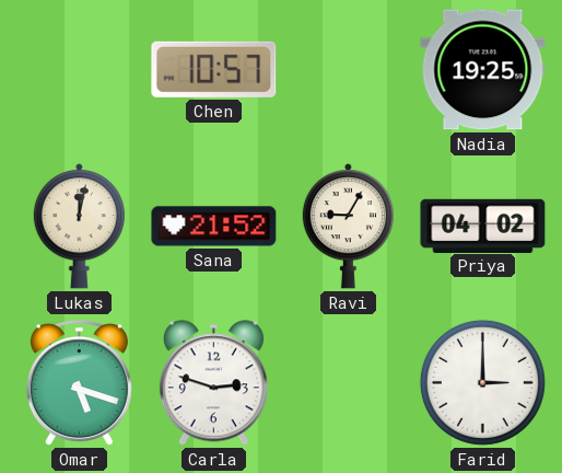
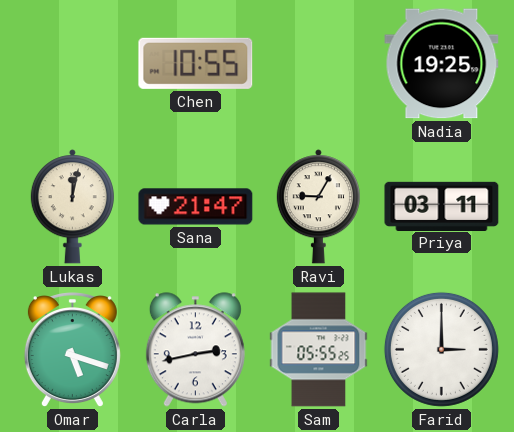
Chen: 10:57 -> 10:55 (196, 63)
Sana: 21:52 -> 21:47 (196, 207)
Priya: 04:02 -> 03:11 (442, 206)
Carla: 2:48 -> 2:43 (195, 350)
Sam: none -> 05:55 (319, 350)
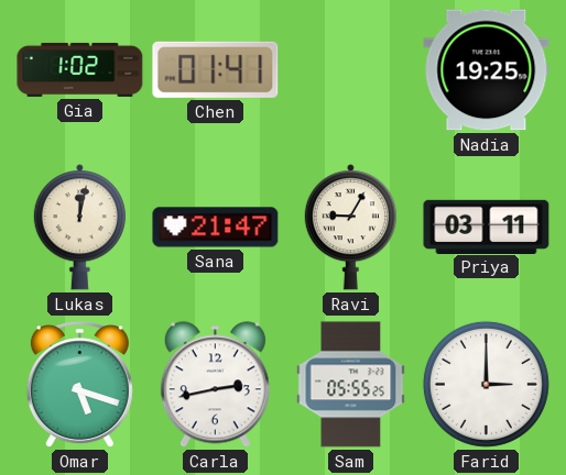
Gia: none -> 1:02 (80, 69)
Chen: 10:55 -> 01:41 (216, 69)
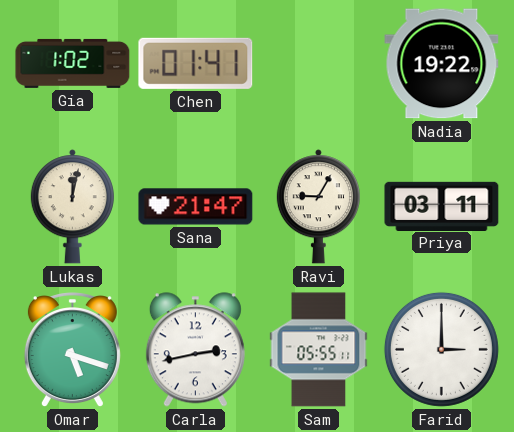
Nadia: 19:25 -> 19:22 (442, 64)
Sam: 05:55:25 -> 05:55:11 (319, 350)
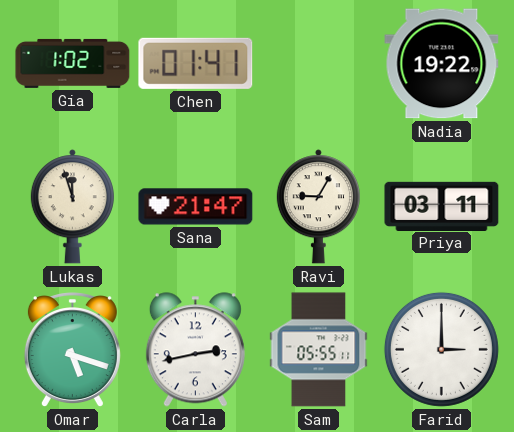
Lukas: 12:02 -> 11:57 (72, 207)
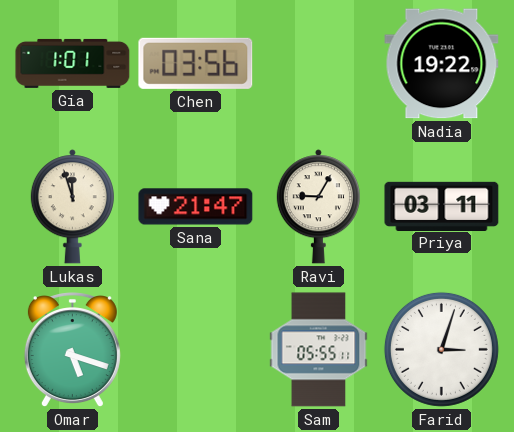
Gia: 1:02 -> 1:01 (73, 63)
Chen: 01:41 -> 03:56 (196, 63)
Carla: 2:43 -> none (195, 350)
Farid: 3:00 -> 3:03 (441, 349)
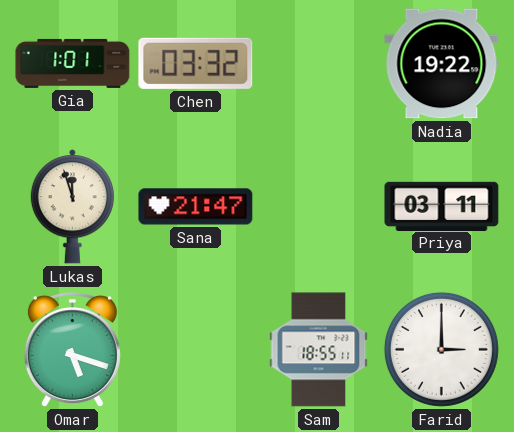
Chen: 03:56 -> 03:32 (196, 63)
Ravi: 9:05 -> none (318, 207)
Sam: 05:55 -> 18:55 (319, 350)
Farid: 3:03 -> 3:00 (441, 349)
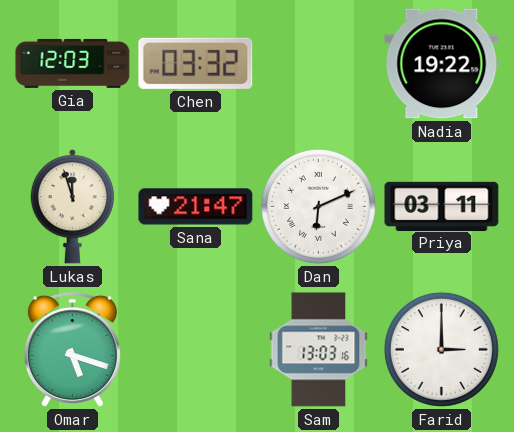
Gia: 1:01 -> 12:03 (73, 63)
Dan: none -> 6:11 (318, 206)
Sam: 18:55 -> 13:03 (319, 350)
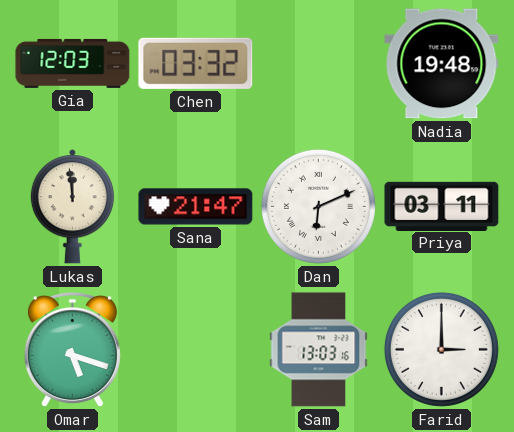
Nadia: 19:22 -> 19:48 (442, 64)
Lukas: 11:57 -> 11:59 (72, 207)
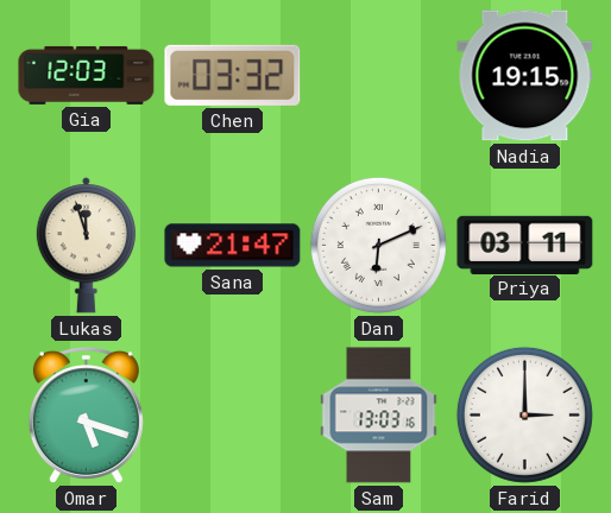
Nadia: 19:48 -> 19:15 (525, 76)
Lukas: 11:59 -> 11:57 (86, 246)
